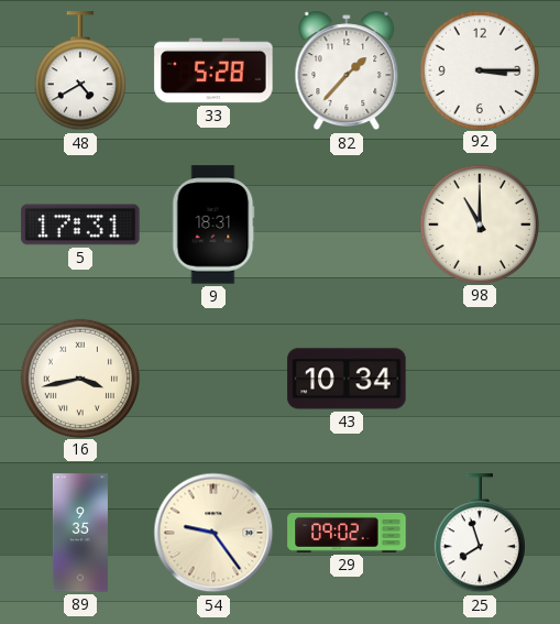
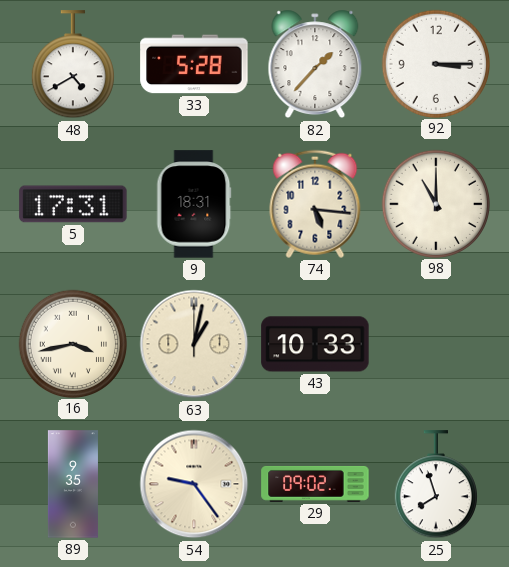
74: none -> 5:16 (315, 204)
63: none -> 1:02 (194, 344)
43: 10:34 -> 10:33 (315, 344)
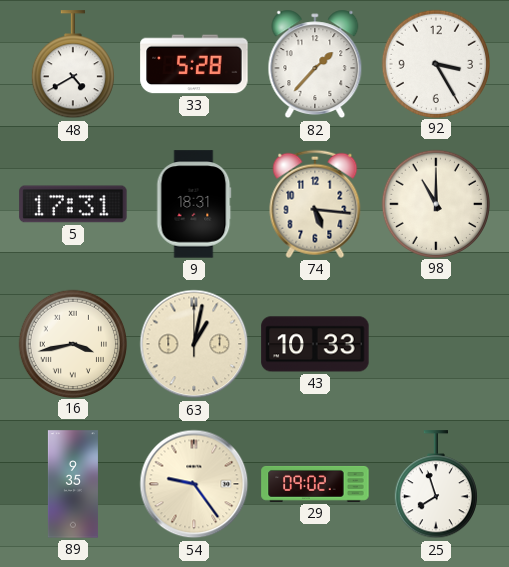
92: 3:15 -> 3:25 (435, 63)
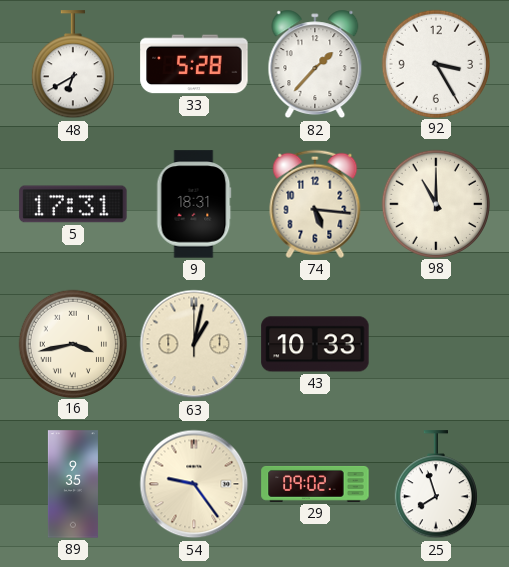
48: 4:40 -> 6:40 (73, 65)
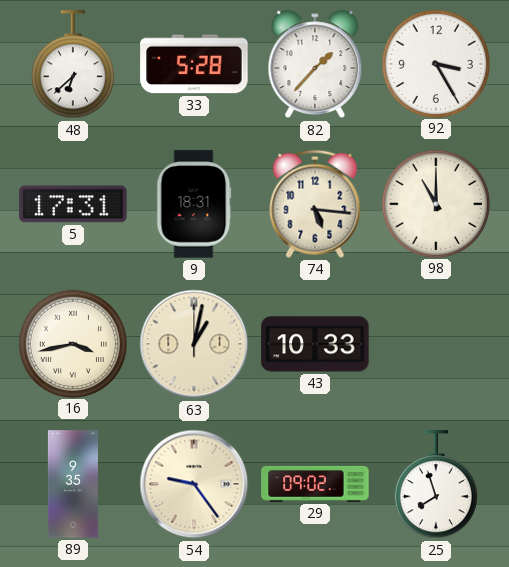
48: 6:40 -> 6:38 (73, 65)
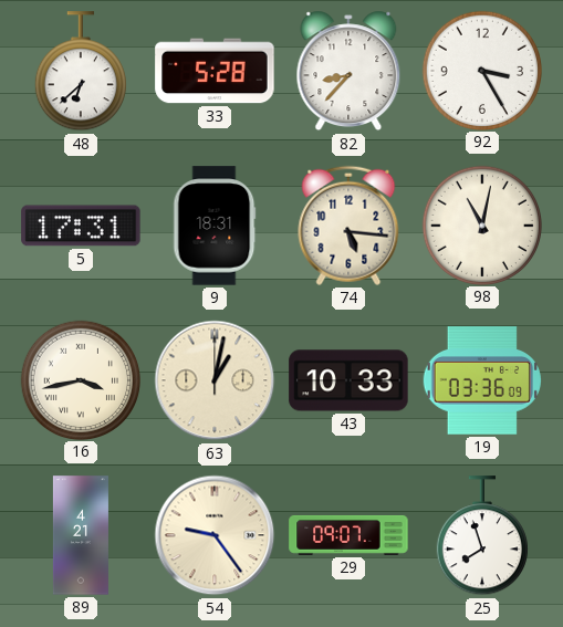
82: 1:37 -> 8:37 (348, 71)
98: 11:00 -> 11:02 (481, 224)
19: none -> 03:36 (482, 380)
89: 9:35 -> 4:21 (81, 535)
29: 09:02 -> 09:07 (348, 535)
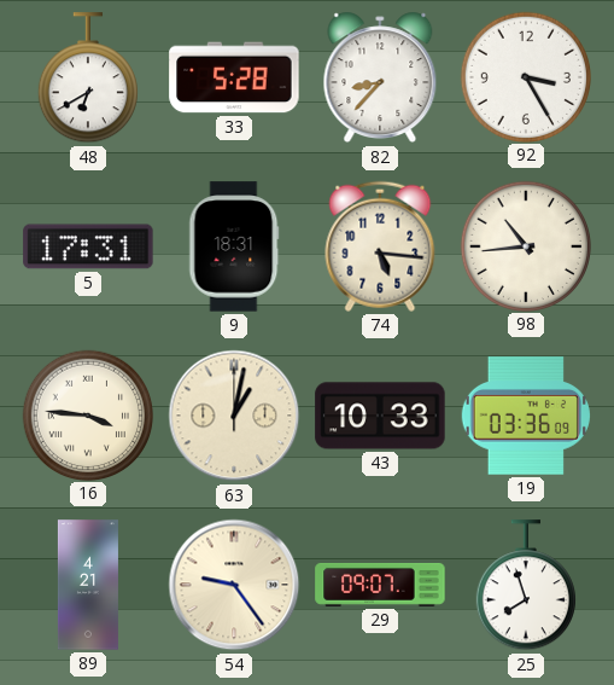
48: 6:38 -> 6:40 (88, 79)
98: 11:02 -> 10:44 (525, 245)
16: 3:43 -> 3:46 (87, 414)
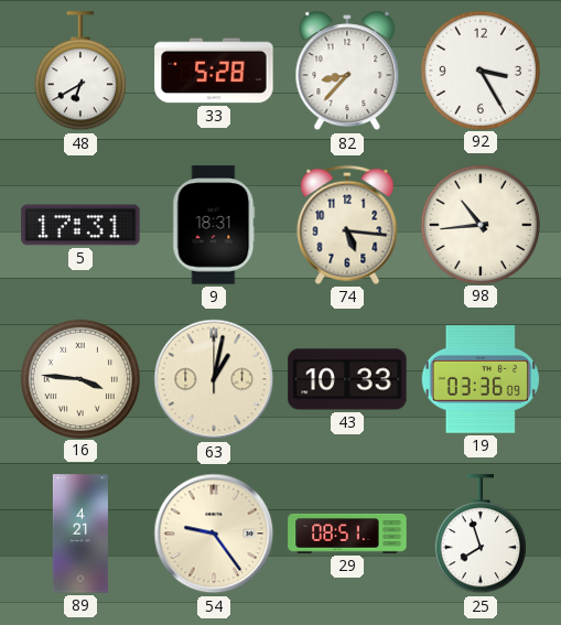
29: 09:07 -> 08:51 (347, 534)
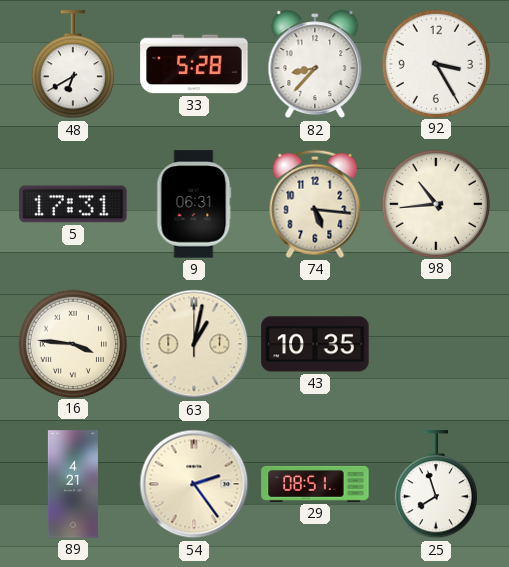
9: 18:31 -> 06:31 (194, 204)
43: 10:33 -> 10:35 (315, 344)
19: 03:36 -> none (481, 379)
54: 9:24 -> 2:24 (194, 484)
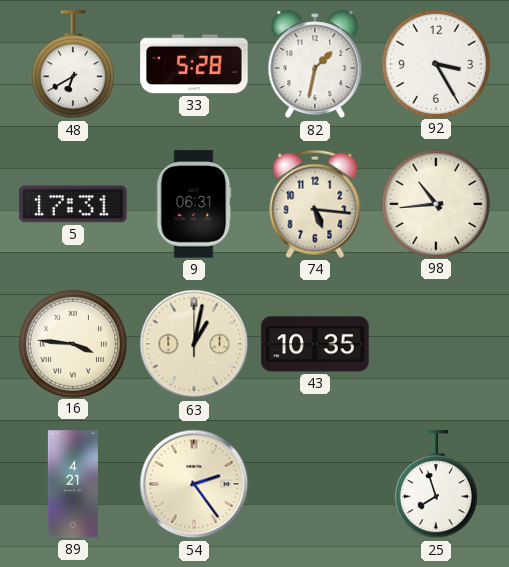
82: 8:37 -> 1:32 (315, 64)
29: 08:51 -> none (315, 484)
